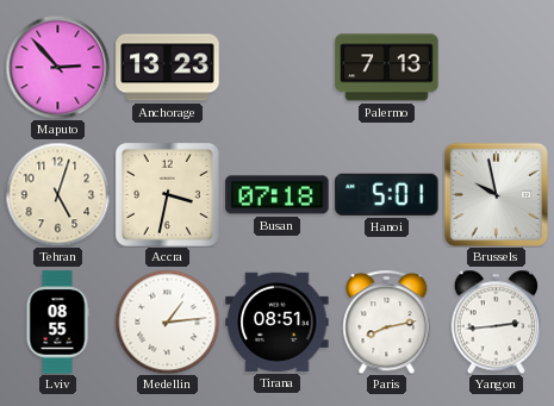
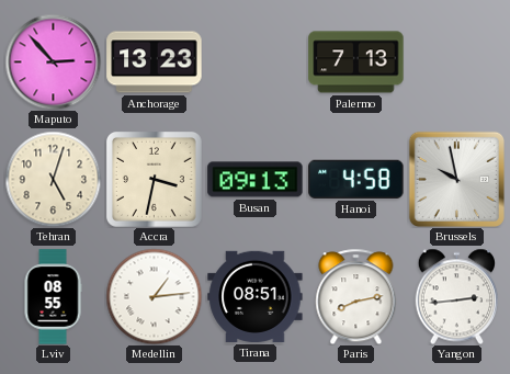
Busan: 07:18 -> 09:13 (256, 180)
Hanoi: 5:01 -> 4:58 (356, 179)
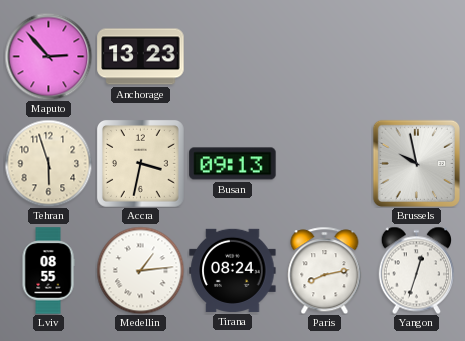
Palermo: 7:13 -> none (356, 63)
Tehran: 5:03 -> 5:57 (48, 163)
Hanoi: 4:58 -> none (356, 179)
Tirana: 08:51 -> 08:24 (233, 270)
Yangon: 2:44 -> 12:33 (416, 270)
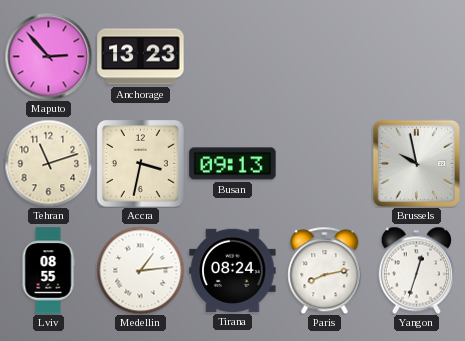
Tehran: 5:57 -> 11:12 (48, 163)
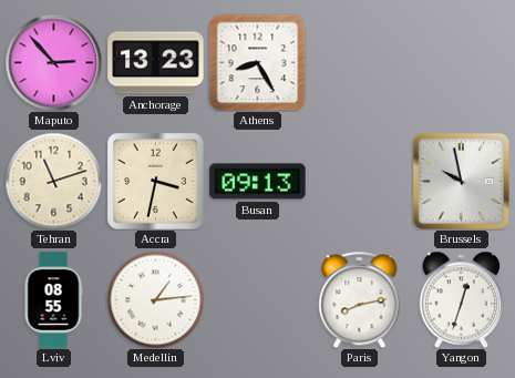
Athens: none -> 8:25 (257, 62)
Tirana: 08:24 -> none (233, 270)
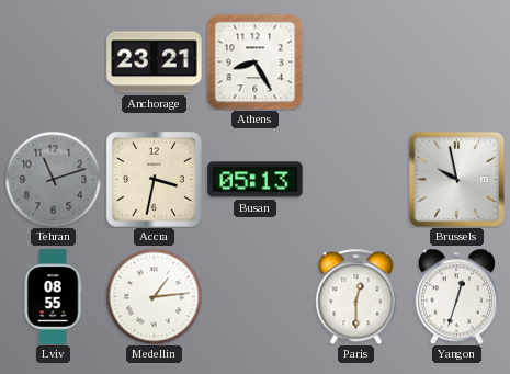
Maputo: 2:53 -> none (53, 62)
Anchorage: 13:23 -> 23:21 (155, 63)
Tehran dial: cream -> grey (53, 179)
Busan: 09:13 -> 05:13 (256, 180)
Paris: 8:13 -> 12:30 (356, 296)
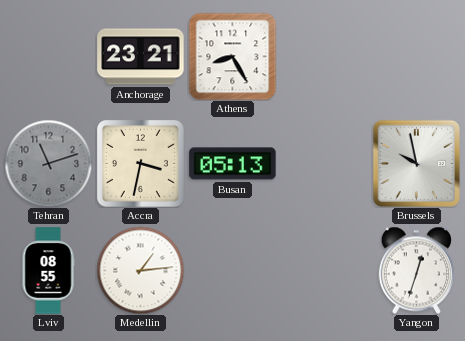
Paris: 12:30 -> none (356, 296)
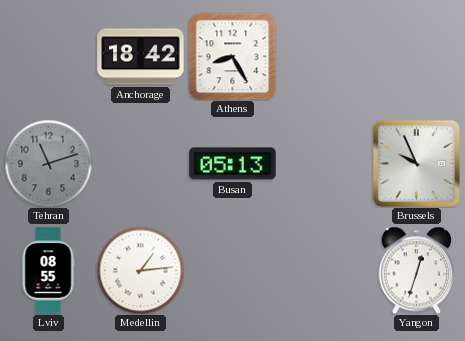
Anchorage: 23:21 -> 18:42 (141, 57)
Accra: 3:32 -> none (140, 163)
Brussels: 9:58 -> 9:56 (416, 163)
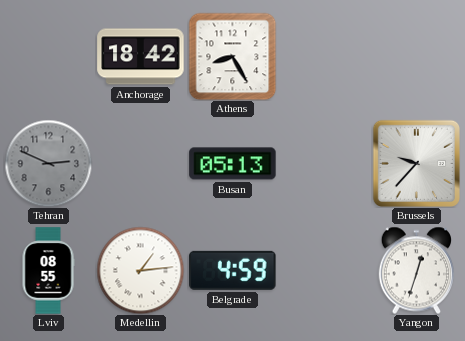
Tehran: 11:12 -> 2:49 (48, 163)
Brussels: 9:56 -> 9:37 (416, 163)
Belgrade: none -> 4:59 (233, 270)
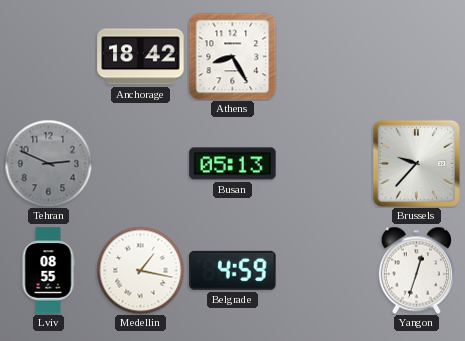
Medellin: 1:14 -> 1:17 (140, 270)
